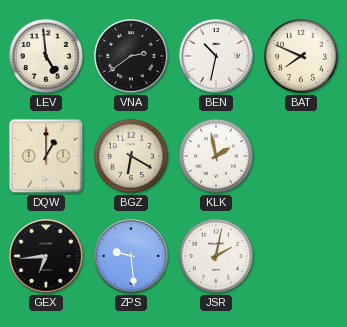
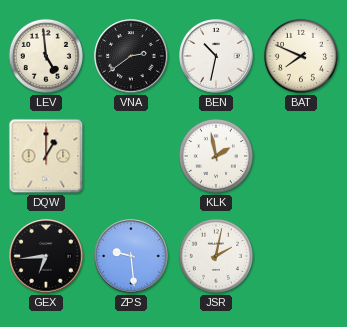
BGZ: 6:20 -> none (131, 156)
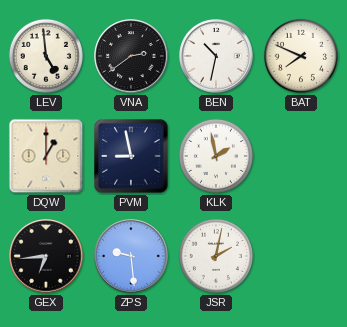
PVM: none -> 8:58 (131, 156)
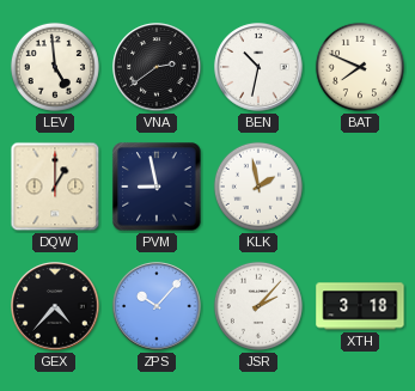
GEX: 6:44 -> 4:37 (55, 306)
ZPS: 9:29 -> 10:07 (157, 306)
JSR: 2:02 -> 2:07 (258, 306)
XTH: none -> 3:18 (360, 306)
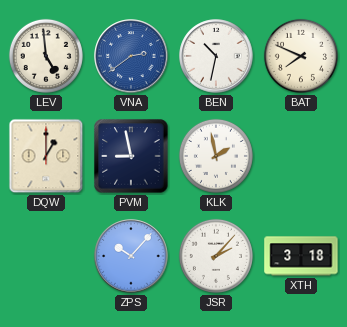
VNA dial: black -> blue (131, 56)
GEX: 4:37 -> none (55, 306)
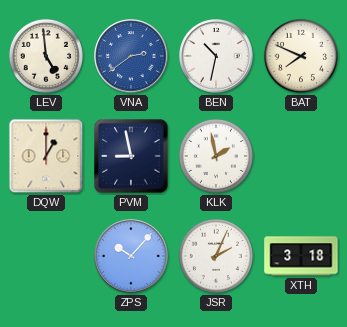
JSR: 2:07 -> 2:04 (216, 256)
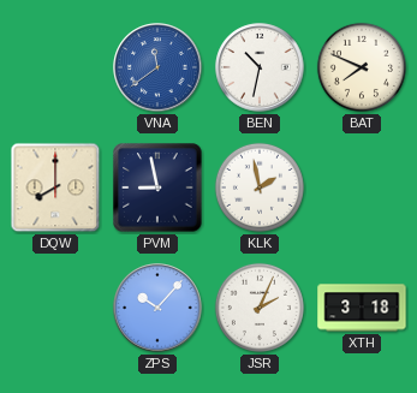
LEV: 4:59 -> none (46, 56)
VNA: 2:39 -> 11:39 (157, 67)
DQW: 1:00 -> 8:00 (55, 187)
